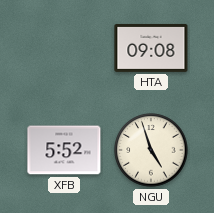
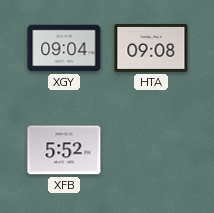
XGY: none -> 09:04 (64, 48)
NGU: 4:57 -> none (151, 150)
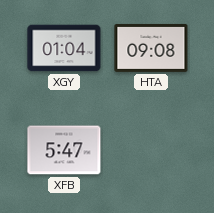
XGY: 09:04 -> 01:04 (64, 48)
XFB: 5:52 -> 5:47 (64, 150)
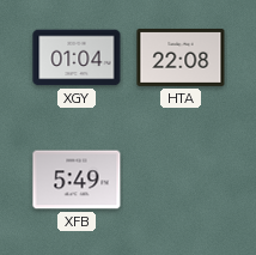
HTA: 09:08 -> 22:08 (181, 57)
XFB: 5:47 -> 5:49 (77, 180)
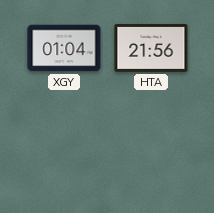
HTA: 22:08 -> 21:56 (151, 48)
XFB: 5:49 -> none (77, 180)
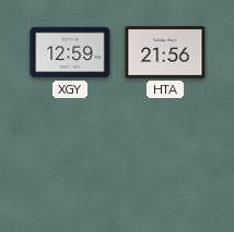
XGY: 01:04 -> 12:59 (70, 52)
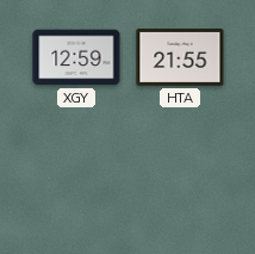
HTA: 21:56 -> 21:55 (180, 57)
